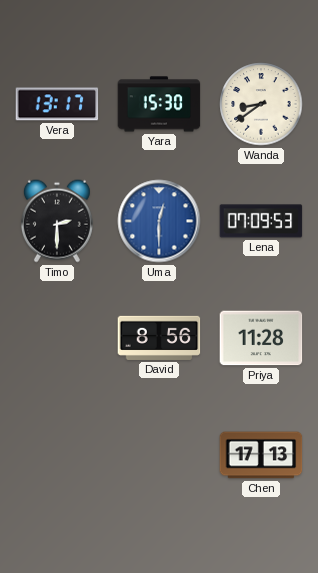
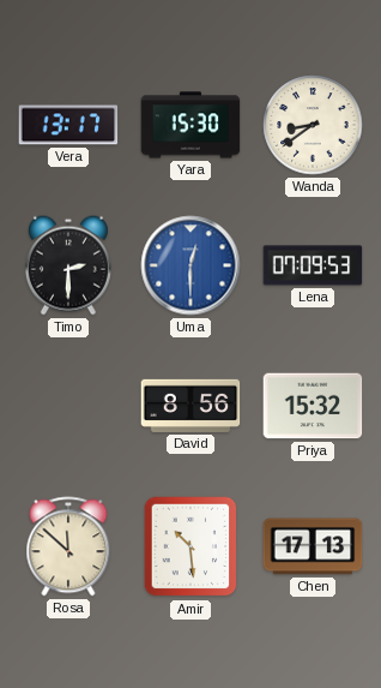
Priya: 11:28 -> 15:32 (313, 406)
Rosa: none -> 11:52 (68, 546)
Amir: none -> 10:29 (190, 546)
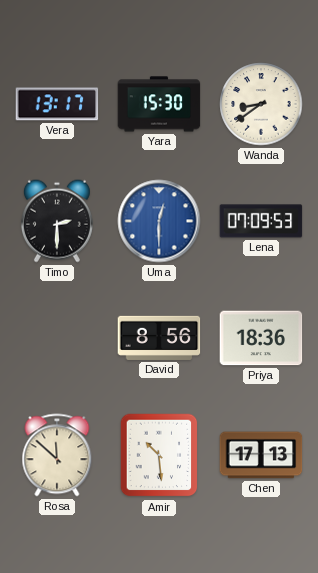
Priya: 15:32 -> 18:36 (261, 338)
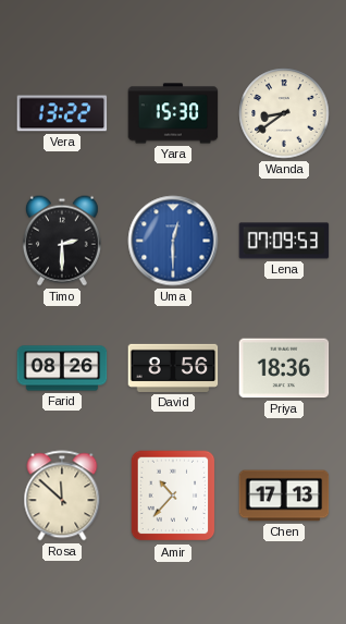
Vera: 13:17 -> 13:22 (62, 113)
Farid: none -> 08:26 (62, 368)
Amir: 10:29 -> 10:37 (173, 495)
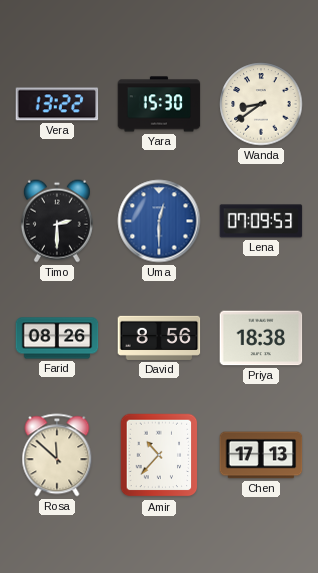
Priya: 18:36 -> 18:38 (261, 338)
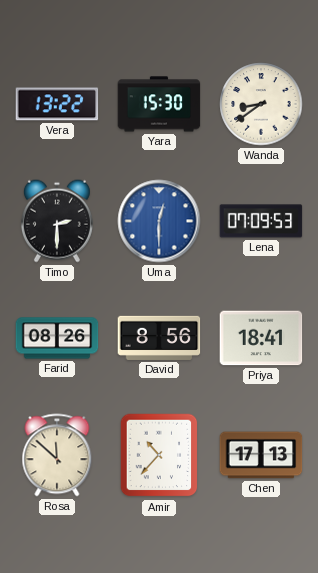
Priya: 18:38 -> 18:41 (261, 338)
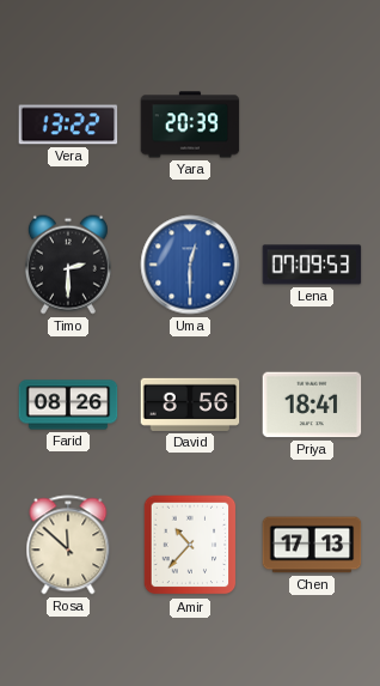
Yara: 15:30 -> 20:39 (190, 125)
Wanda: 8:39 -> none (261, 104)
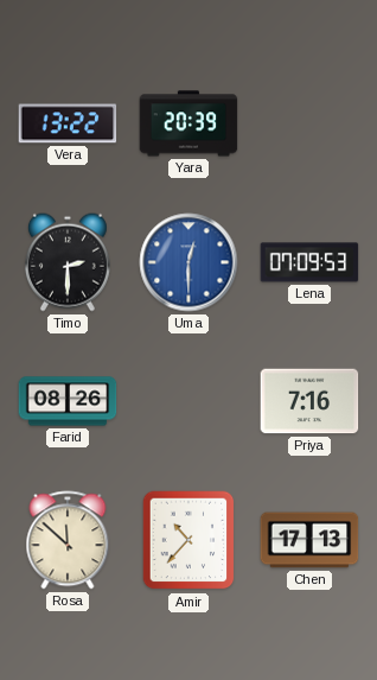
David: 8:56 -> none (190, 405)
Priya: 18:41 -> 7:16 (309, 401)
